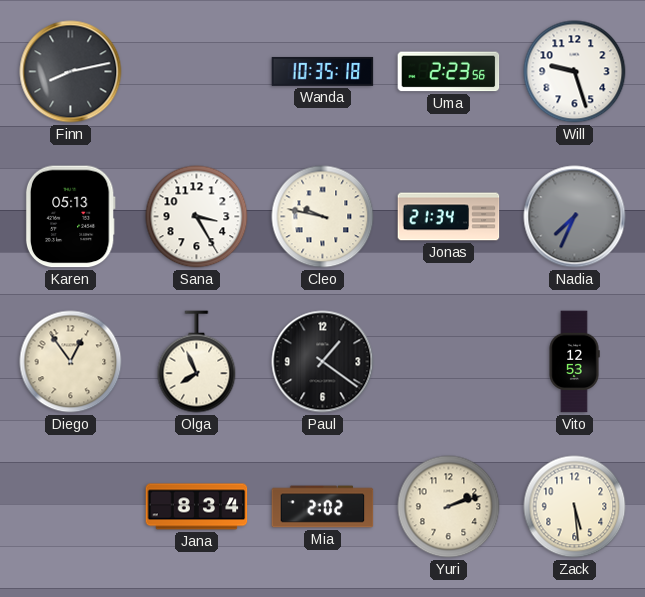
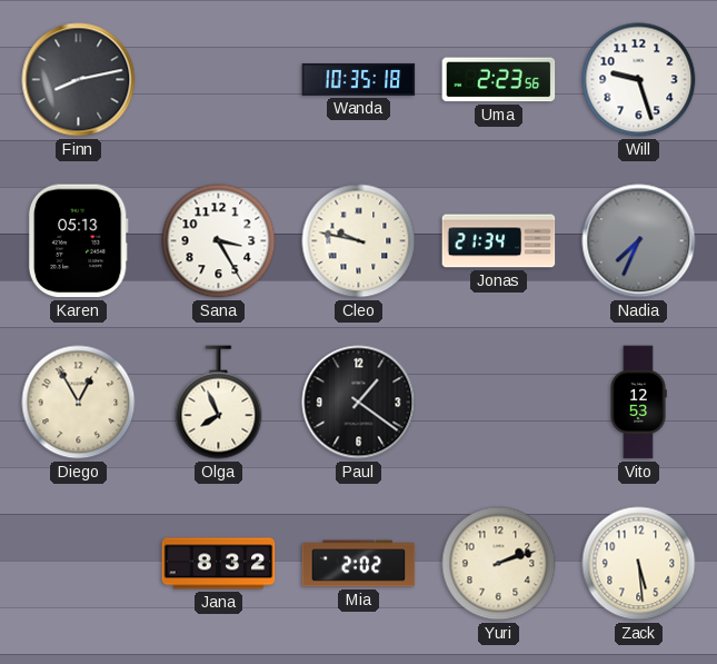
Diego: 12:54 -> 12:55 (79, 403)
Jana: 8:34 -> 8:32 (219, 564)
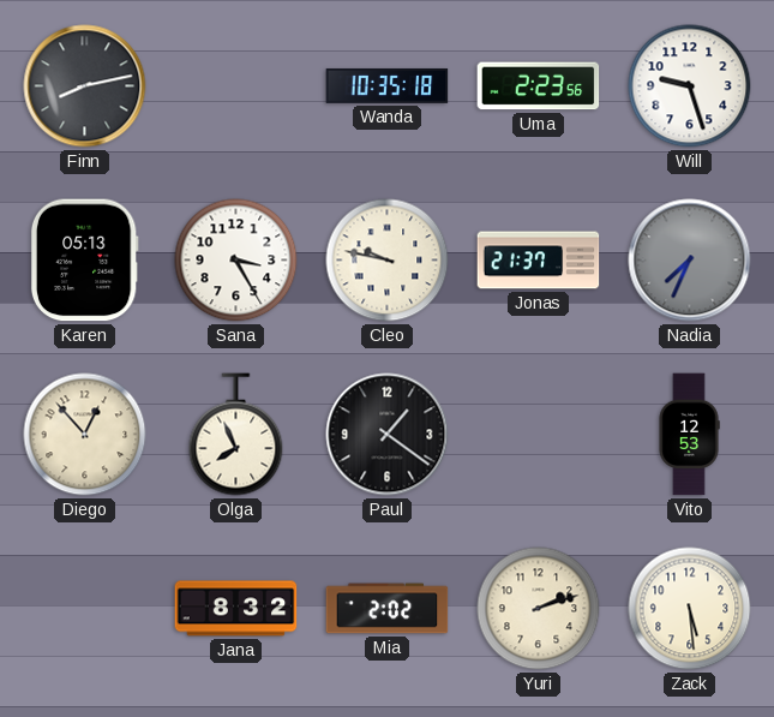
Jonas: 21:34 -> 21:37 (539, 261)
Diego: 12:55 -> 12:53 (85, 435)
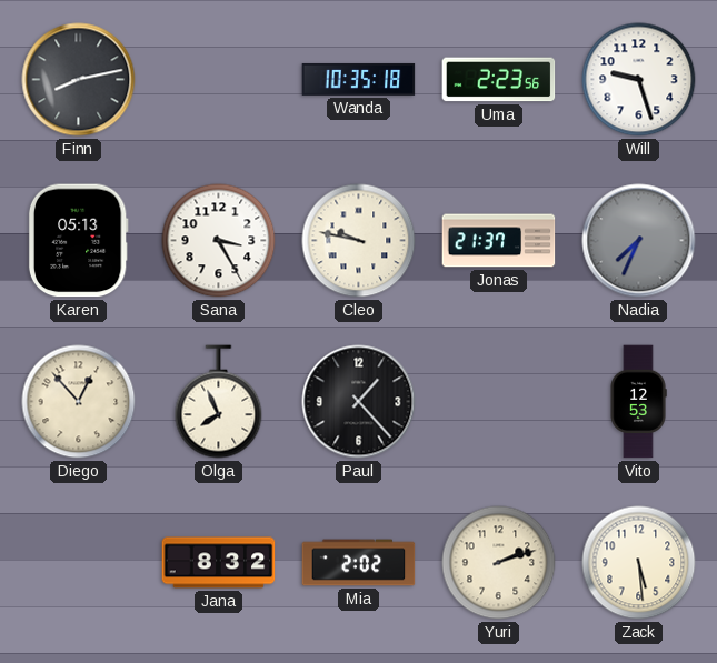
Paul: 1:21 -> 1:23 (359, 402)
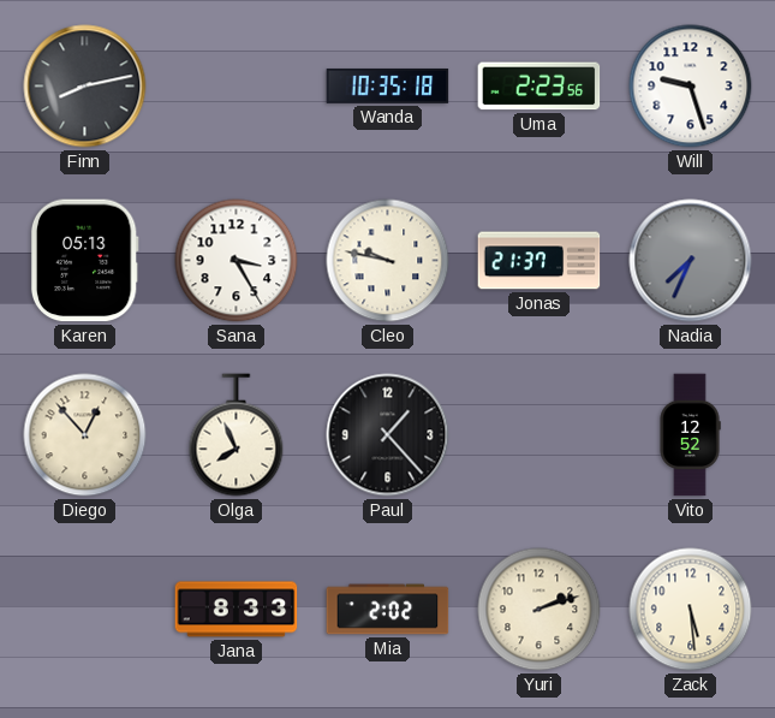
Vito: 12:53 -> 12:52 (690, 435)
Jana: 8:32 -> 8:33 (237, 610)
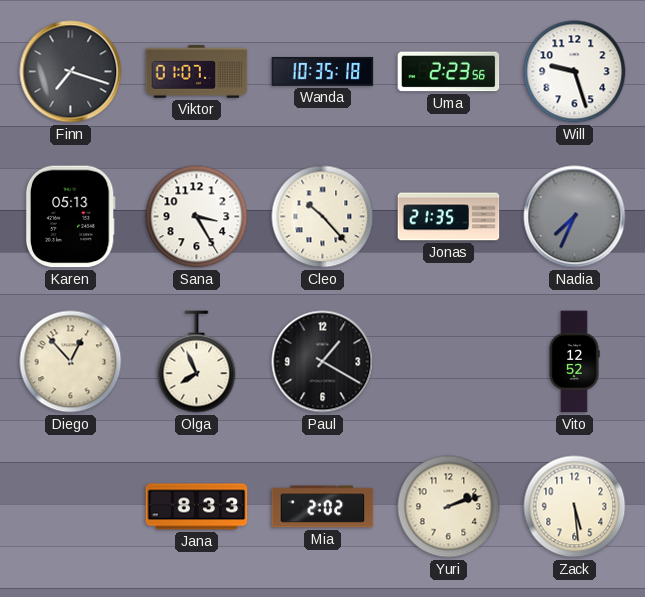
Finn: 8:13 -> 7:18 (71, 72)
Viktor: none -> 01:07 (197, 72)
Cleo: 9:47 -> 10:23 (323, 217)
Jonas: 21:37 -> 21:35 (449, 217)
Paul: 1:23 -> 1:20 (323, 362)
